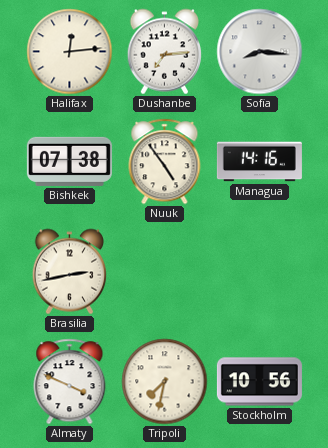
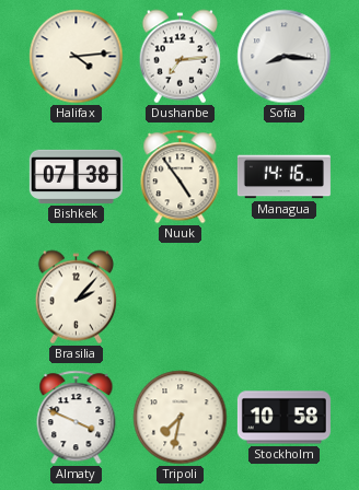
Halifax: 12:14 -> 4:14 (77, 57)
Brasilia: 2:43 -> 2:07 (76, 297)
Stockholm: 10:56 -> 10:58 (283, 418)
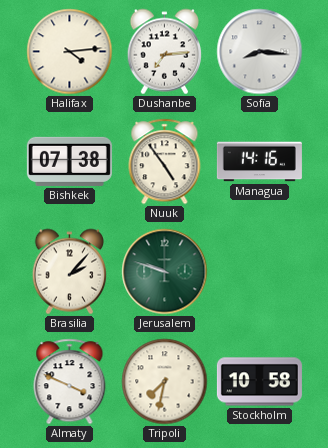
Jerusalem: none -> 9:48 (165, 272)
